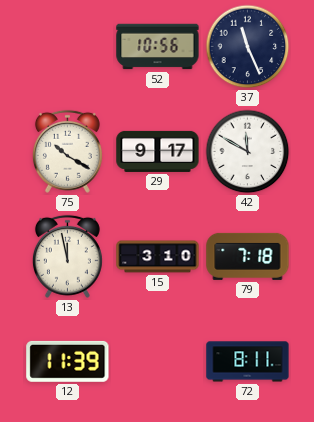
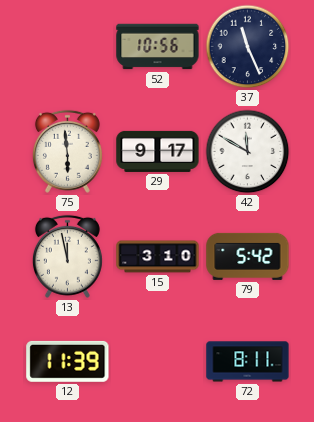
75: 10:20 -> 5:59 (67, 151)
79: 7:18 -> 5:42 (248, 256)
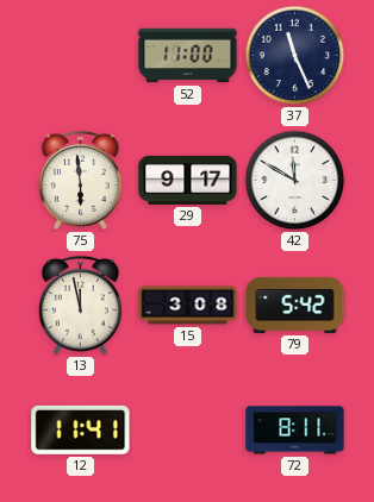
52: 10:56 -> 11:00 (188, 56)
15: 3:10 -> 3:08 (188, 306)
12: 11:39 -> 11:41 (81, 429)
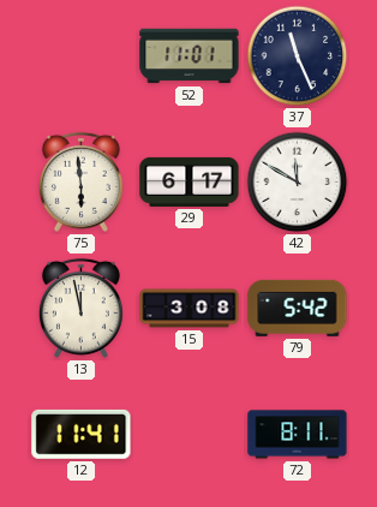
52: 11:00 -> 11:01 (190, 56)
29: 9:17 -> 6:17 (190, 181)
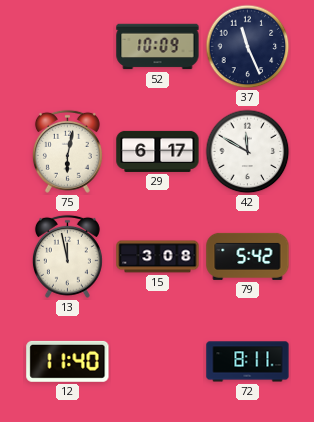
52: 11:01 -> 10:09 (158, 47)
75: 5:59 -> 6:02 (67, 151)
12: 11:41 -> 11:40 (68, 361)
